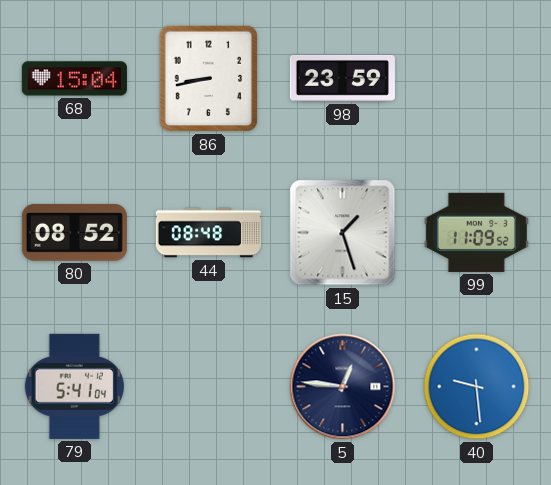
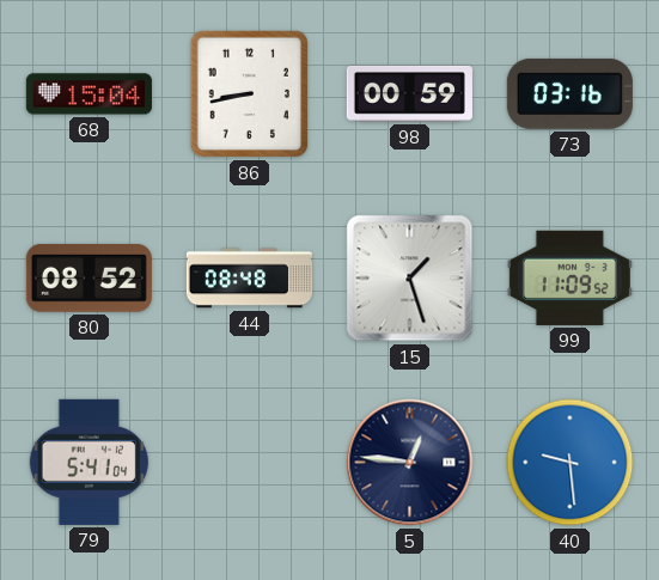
98: 23:59 -> 00:59 (409, 93)
73: none -> 03:16 (569, 93)
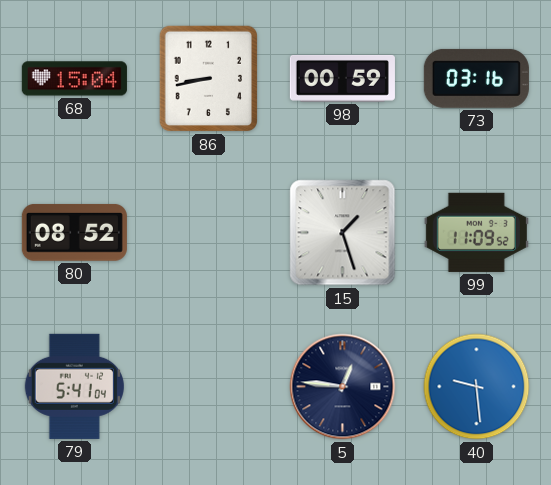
44: 08:48 -> none (249, 279)
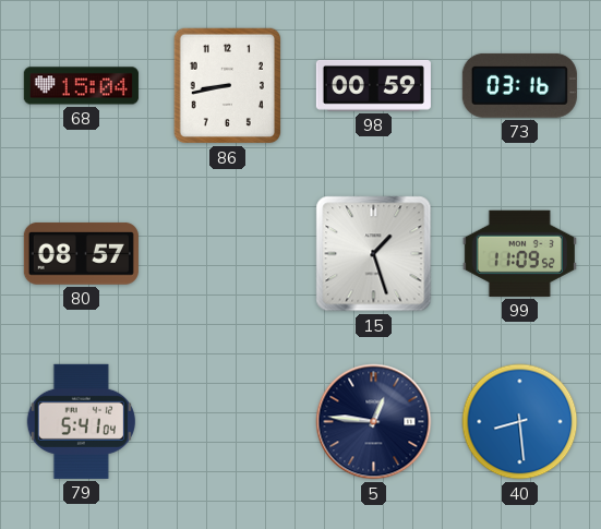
80: 08:52 -> 08:57 (81, 254)
40: 9:29 -> 8:29 (520, 422)
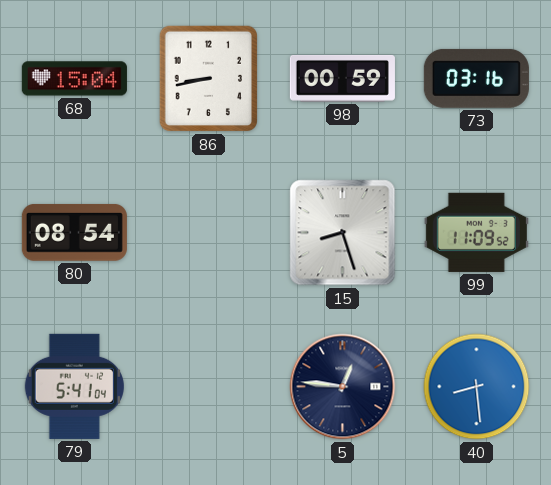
80: 08:57 -> 08:54 (74, 233)
15: 1:27 -> 8:27 (343, 233)
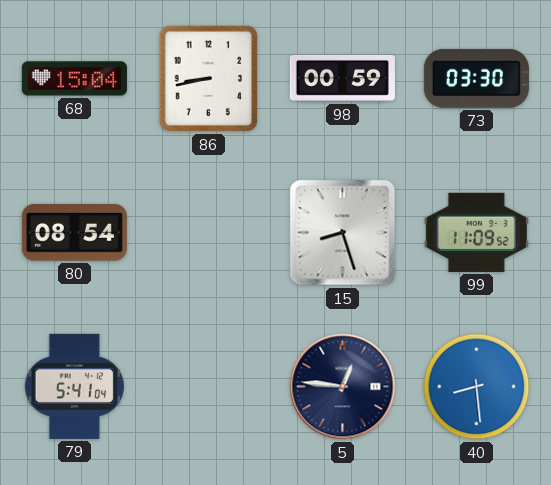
73: 03:16 -> 03:30 (476, 78)
